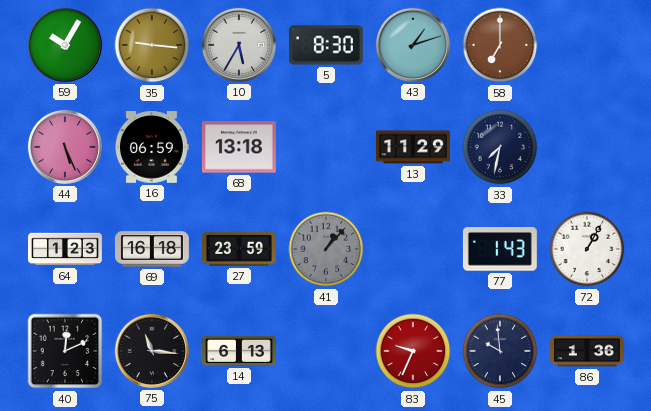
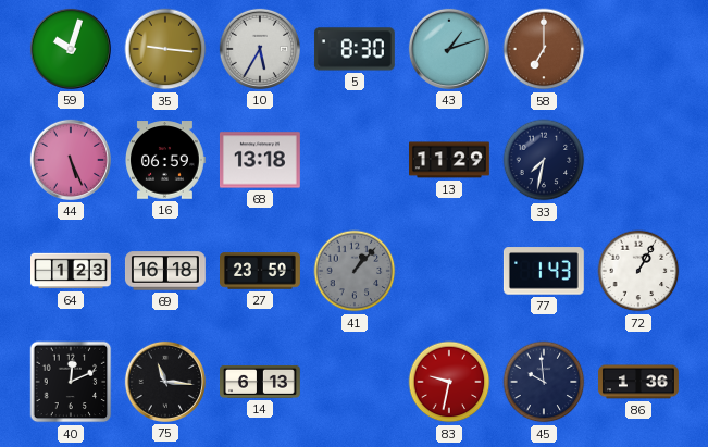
59: 10:05 -> 10:03 (71, 49)
83: 9:34 -> 9:32 (449, 382)
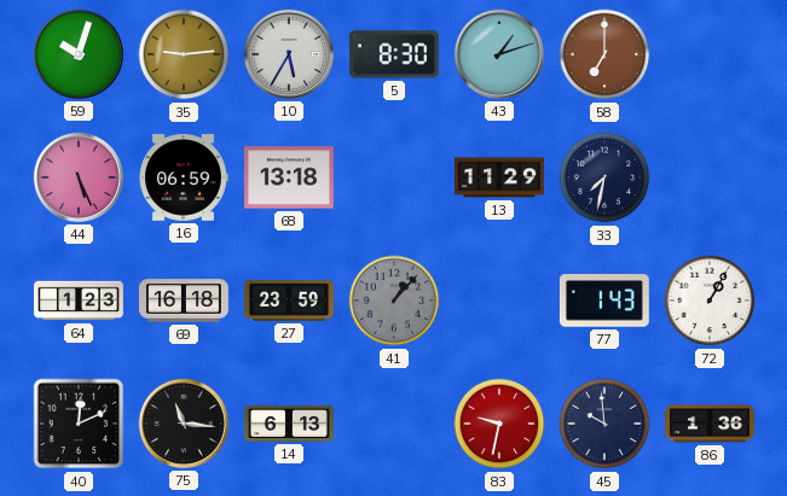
35: 9:16 -> 9:14 (184, 54)
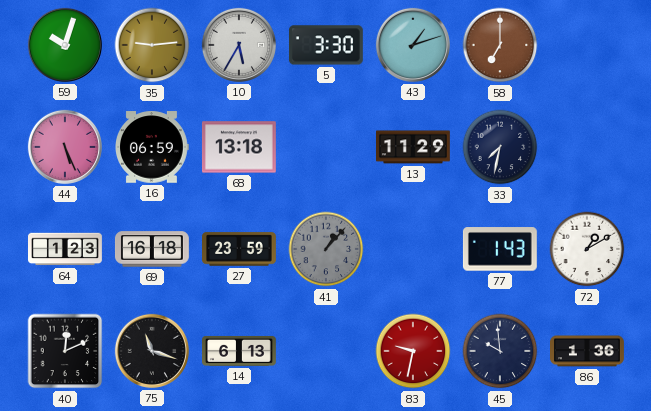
5: 8:30 -> 3:30 (326, 45)
72: 1:05 -> 1:10 (587, 249)
75: 11:16 -> 11:18 (152, 351)
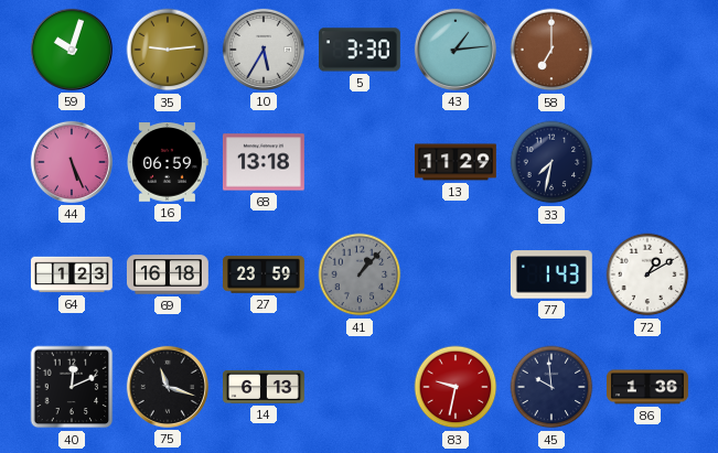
43: 1:12 -> 1:14 (456, 50)
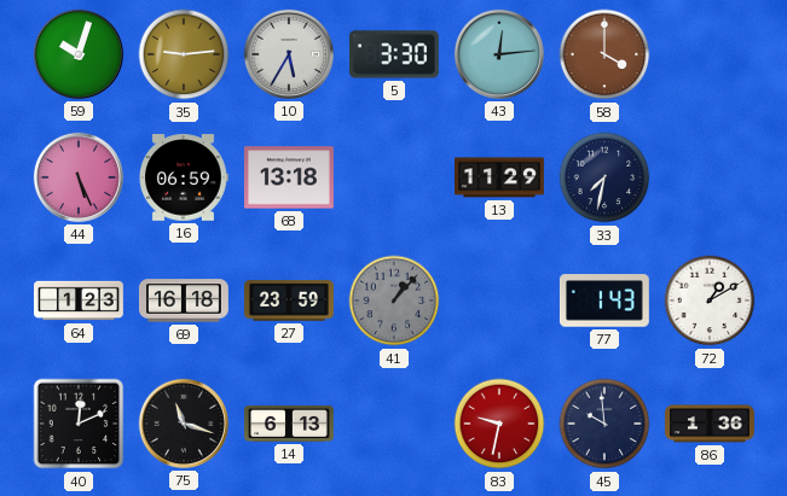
43: 1:14 -> 12:14 (499, 54)
58: 7:00 -> 4:00 (604, 54)
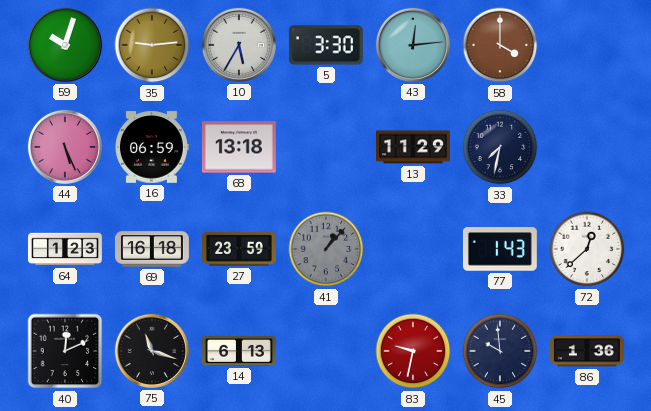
72: 1:10 -> 12:38 (587, 249)
